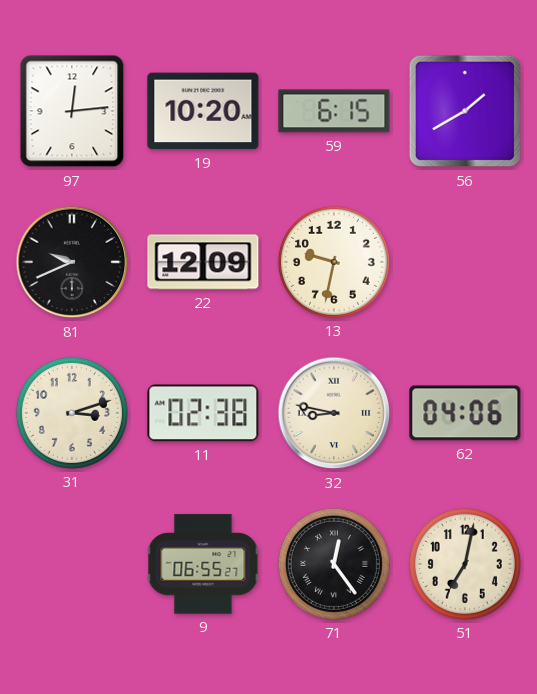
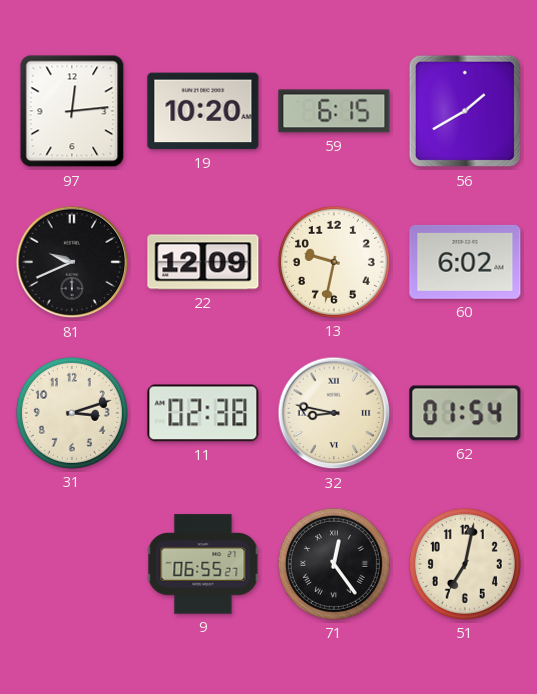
60: none -> 6:02 (465, 262)
62: 04:06 -> 01:54 (465, 413)
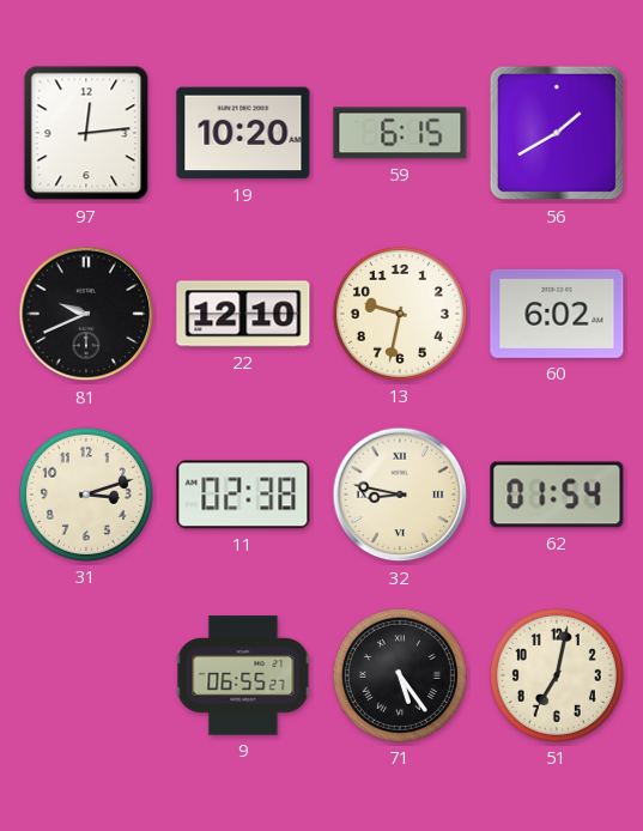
22: 12:09 -> 12:10 (243, 314)
71: 12:24 -> 5:24 (400, 675)
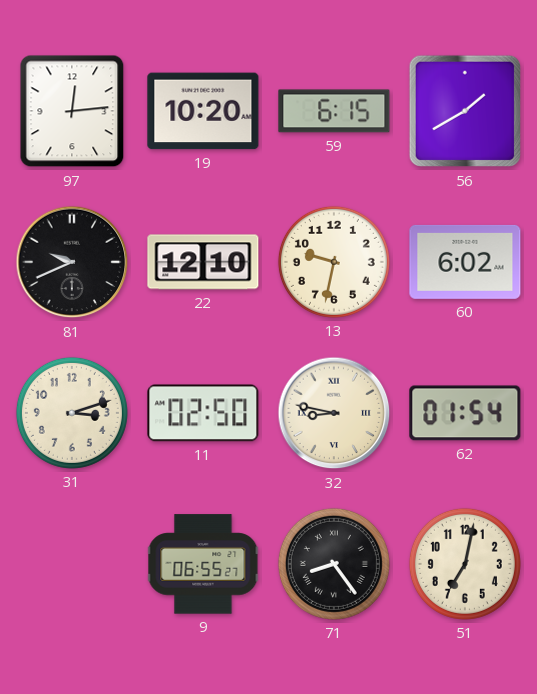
11: 02:38 -> 02:50 (203, 413)
71: 5:24 -> 8:24 (334, 564)
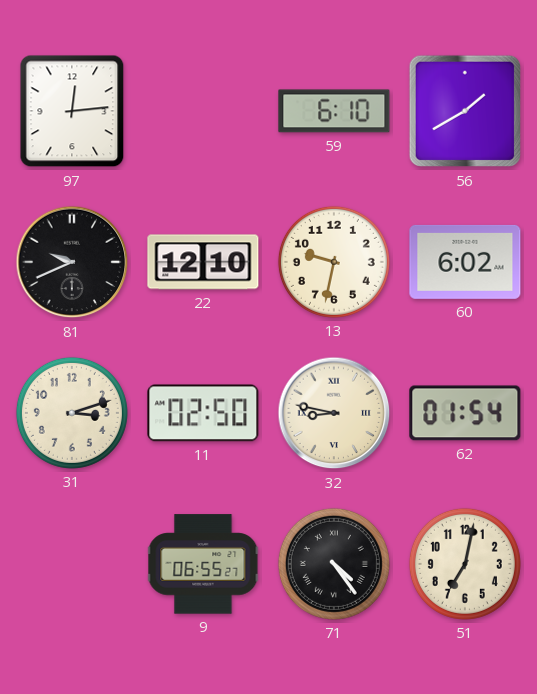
19: 10:20 -> none (203, 111)
59: 6:15 -> 6:10 (334, 111)
71: 8:24 -> 4:24 (334, 564)
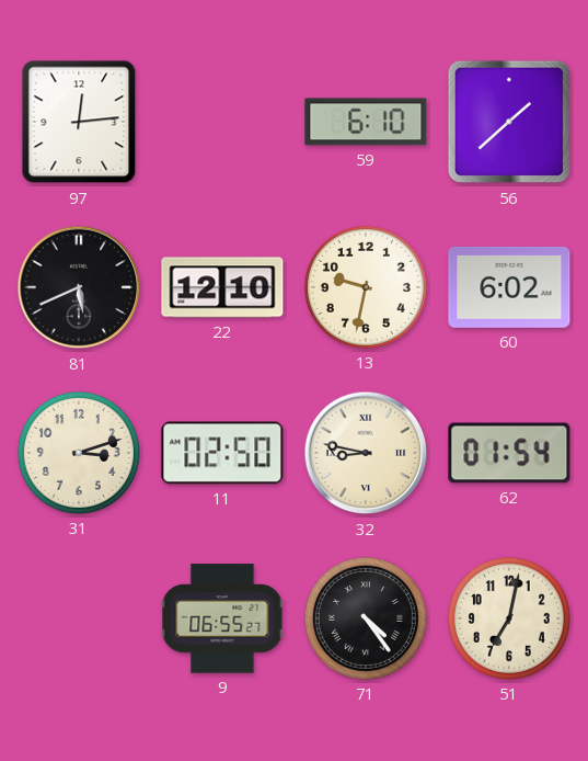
56: 1:40 -> 1:38 (509, 122)
81: 9:41 -> 5:41 (79, 287)
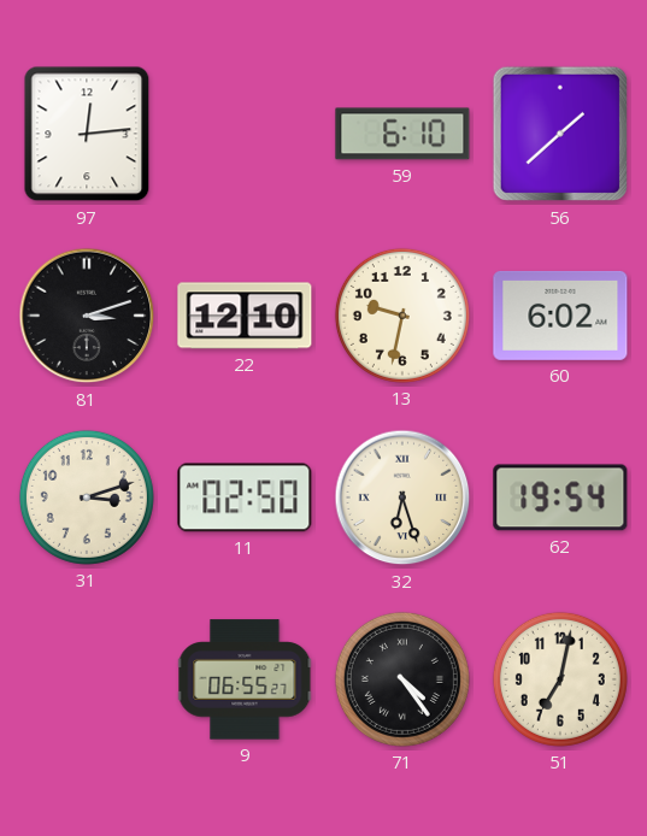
81: 5:41 -> 3:12 (87, 316)
32: 8:47 -> 6:27 (402, 498)
62: 01:54 -> 19:54 (560, 498)
